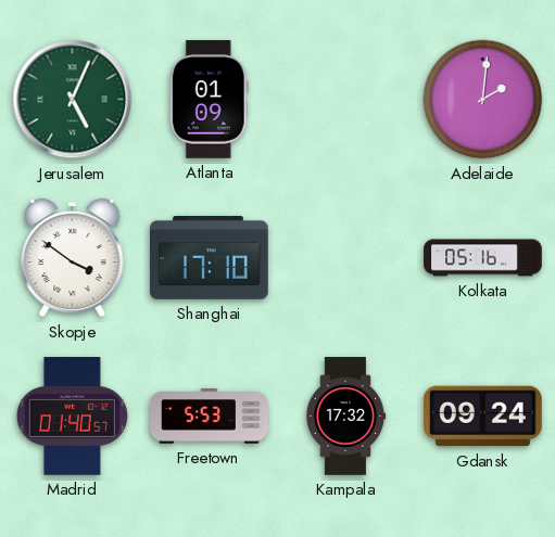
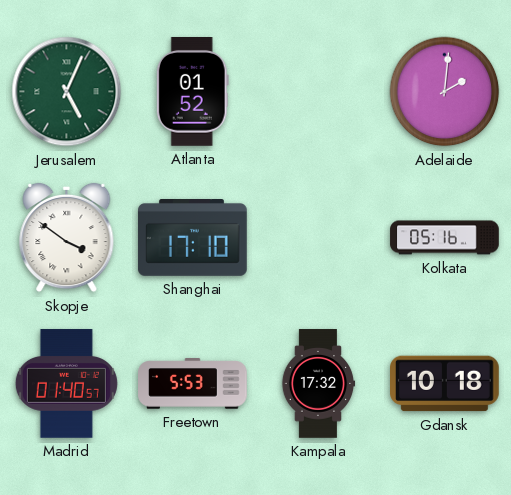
Atlanta: 01:09 -> 01:52 (192, 92)
Gdansk: 09:24 -> 10:18 (445, 384)
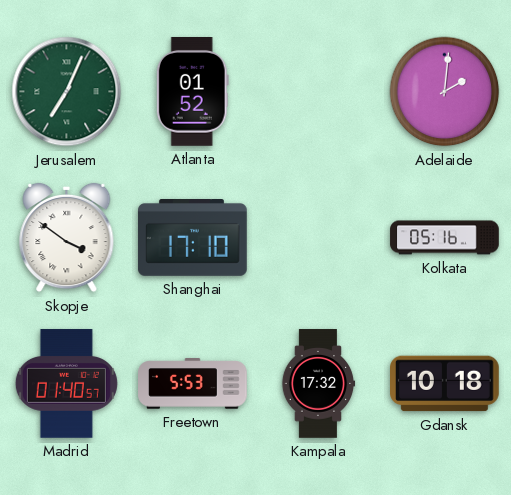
Jerusalem: 5:04 -> 7:04 (67, 92)
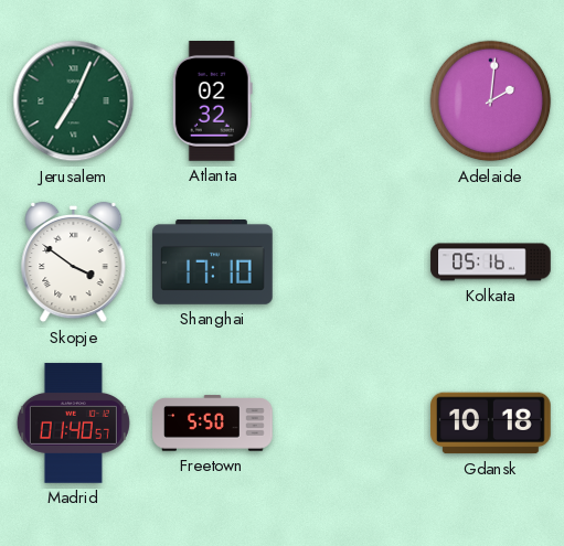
Atlanta: 01:52 -> 02:32 (212, 101)
Freetown: 5:53 -> 5:50 (213, 424)
Kampala: 17:32 -> none (318, 384)
